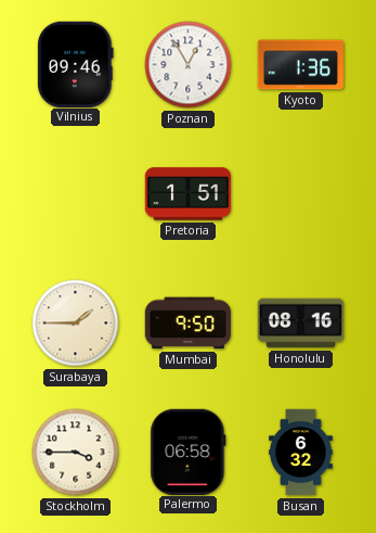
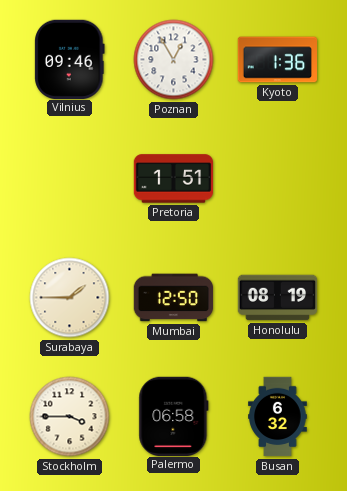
Mumbai: 9:50 -> 12:50 (174, 298)
Honolulu: 08:16 -> 08:19 (278, 298)
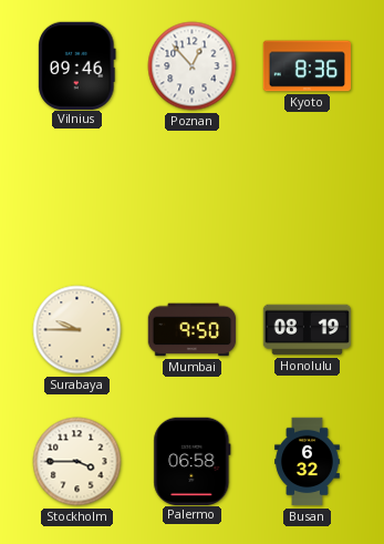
Poznan: 12:55 -> 12:53 (193, 66)
Kyoto: 1:36 -> 8:36 (308, 66)
Pretoria: 1:51 -> none (174, 179)
Surabaya: 1:45 -> 9:45 (77, 330)
Mumbai: 12:50 -> 9:50 (193, 330)
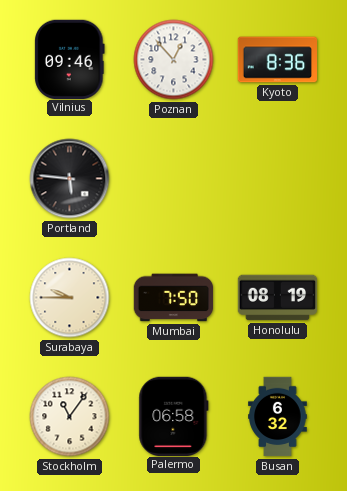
Portland: none -> 5:46 (70, 179)
Mumbai: 9:50 -> 7:50 (174, 298)
Stockholm: 3:45 -> 11:06 (70, 417)
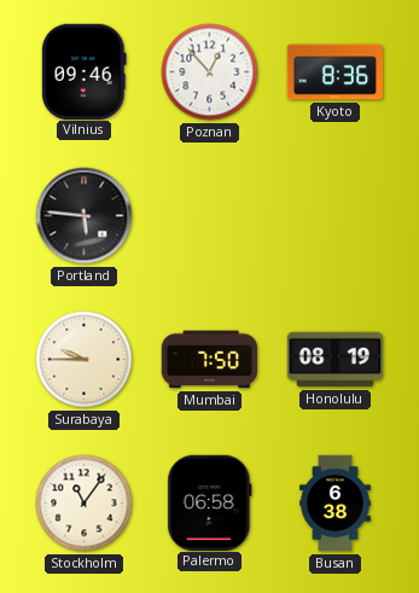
Busan: 6:32 -> 6:38 (336, 504)
